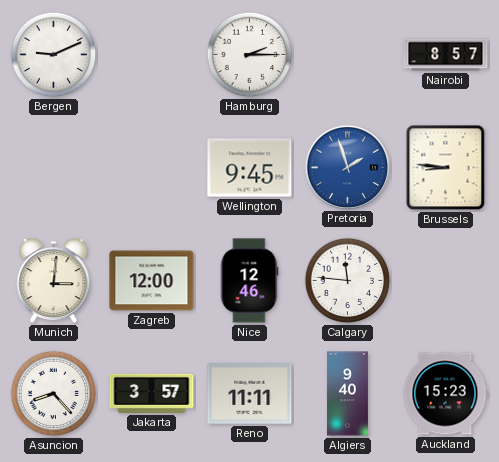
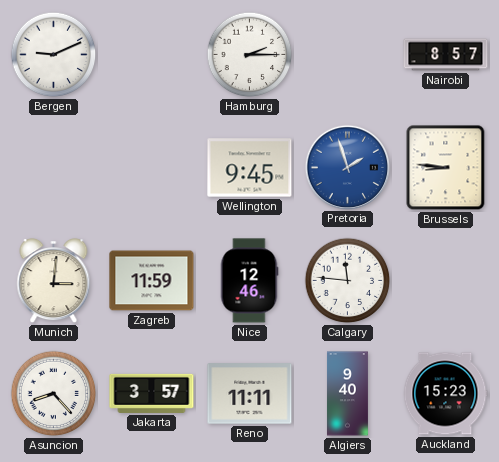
Zagreb: 12:00 -> 11:59 (152, 281)
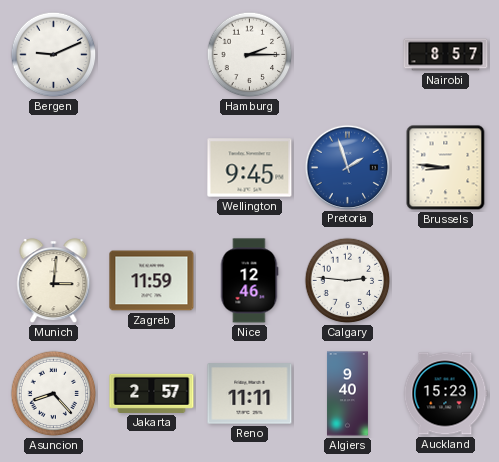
Calgary: 11:46 -> 2:46 (348, 281)
Jakarta: 3:57 -> 2:57 (152, 393)
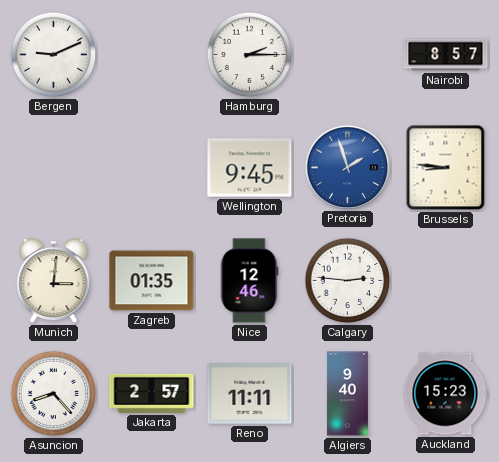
Zagreb: 11:59 -> 01:35 (152, 281)
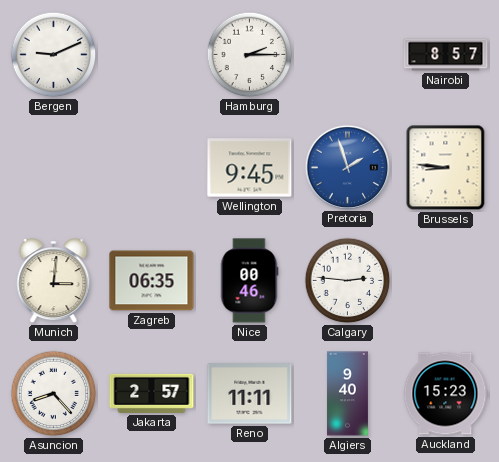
Zagreb: 01:35 -> 06:35 (152, 281)
Nice: 12:46 -> 00:46 (249, 281)
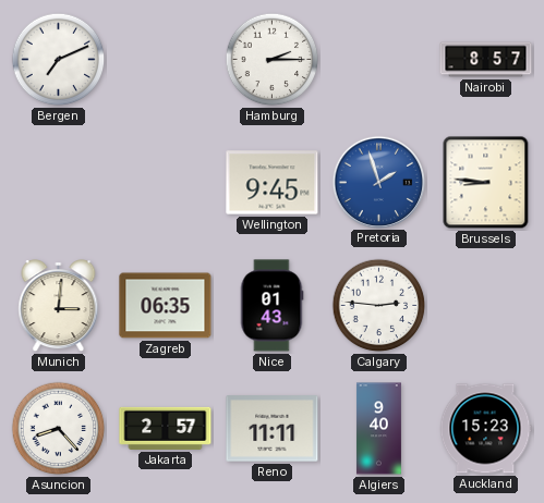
Bergen: 9:11 -> 7:11 (59, 60)
Nice: 00:46 -> 01:43 (271, 306)
